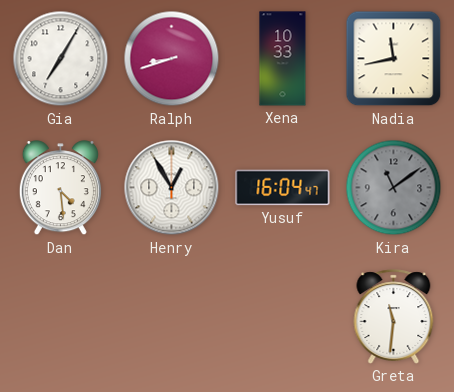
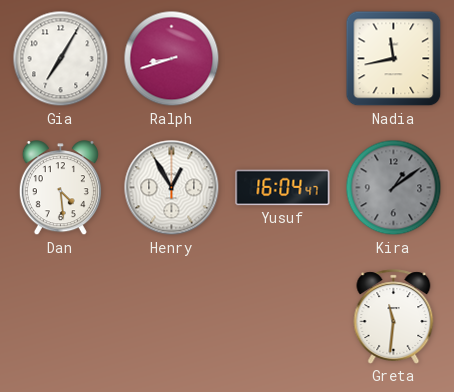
Xena: 10:33 -> none (283, 59)
Kira: 11:09 -> 1:09 (394, 188)
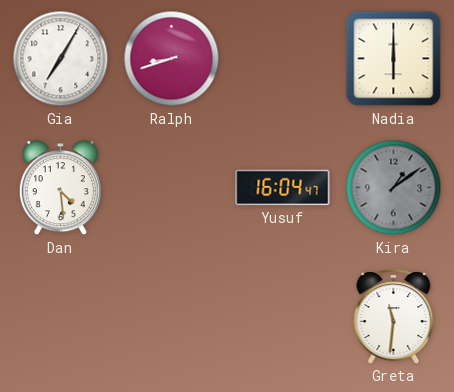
Nadia: 11:43 -> 6:00 (394, 59)
Henry: 12:55 -> none (172, 188)
